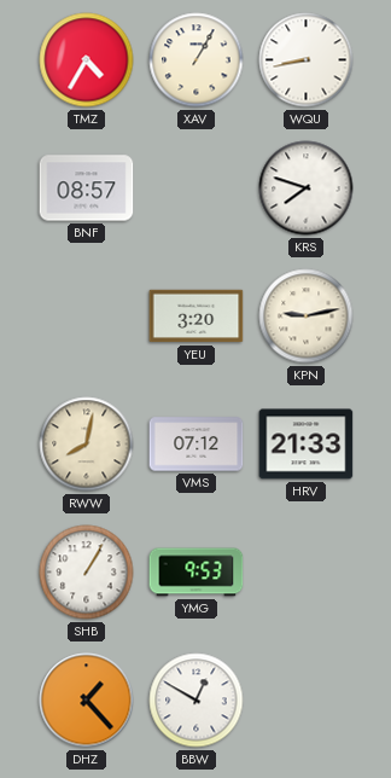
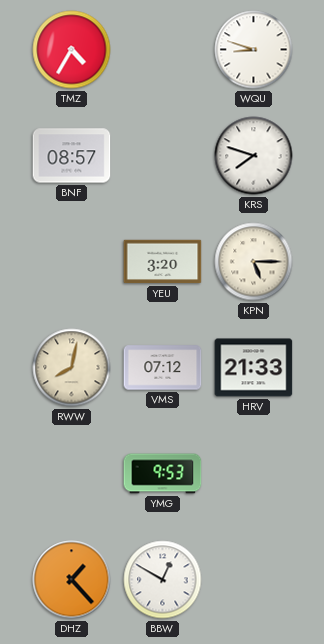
XAV: 1:05 -> none (197, 60)
WQU: 8:43 -> 8:48 (254, 50)
KPN: 9:13 -> 5:15 (254, 262)
SHB: 1:05 -> none (87, 573)
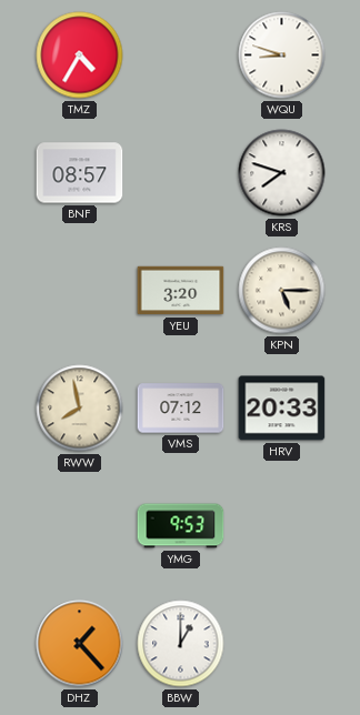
RWW: 8:02 -> 7:58 (80, 409)
HRV: 21:33 -> 20:33 (282, 409)
BBW: 12:50 -> 1:00 (181, 644)
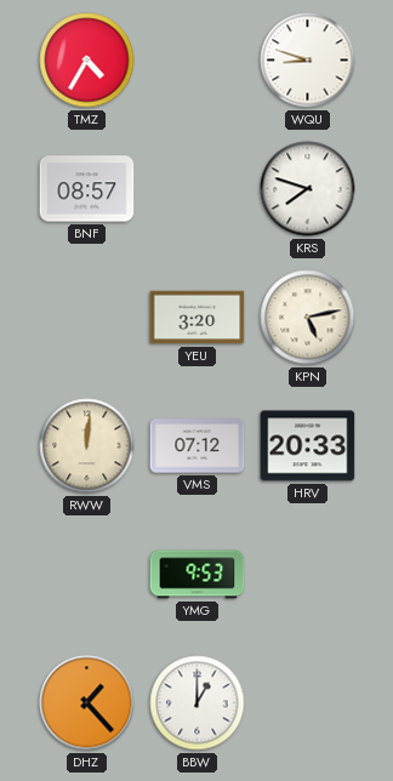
KPN: 5:15 -> 5:13 (308, 318)
RWW: 7:58 -> 12:01 (87, 446)
